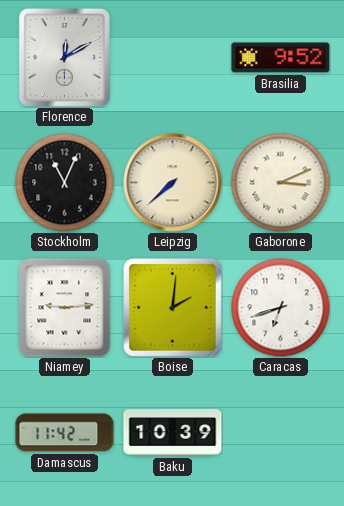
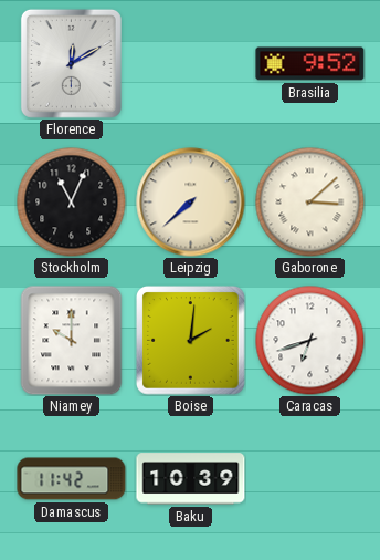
Gaborone: 3:11 -> 3:08 (310, 203)
Niamey: 9:14 -> 10:00 (72, 341)
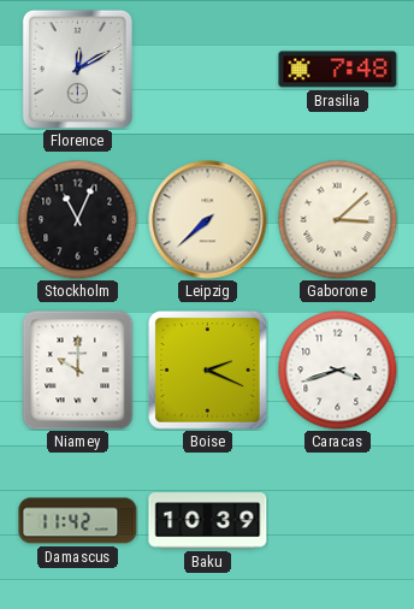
Brasilia: 9:52 -> 7:48 (338, 70)
Boise: 2:01 -> 2:19 (208, 371)
Caracas: 6:42 -> 3:42 (338, 371)
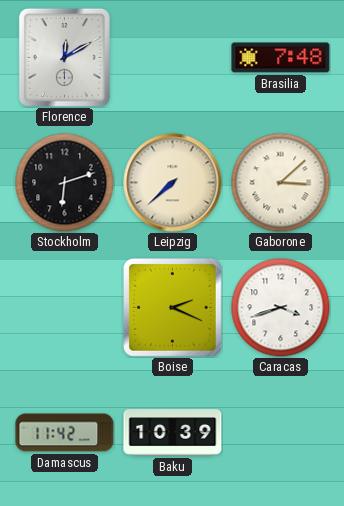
Stockholm: 11:04 -> 6:12 (65, 183)
Niamey: 10:00 -> none (78, 371)
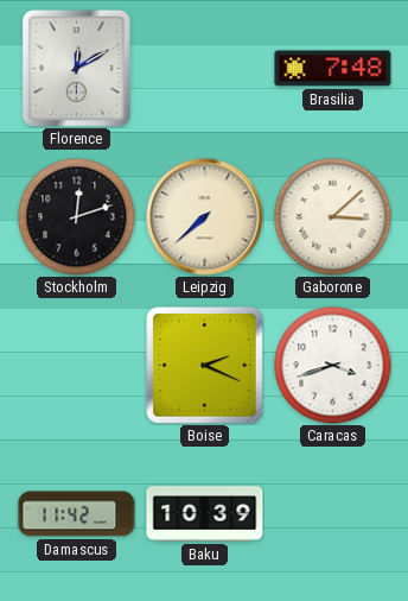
Stockholm: 6:12 -> 12:12 (77, 217)
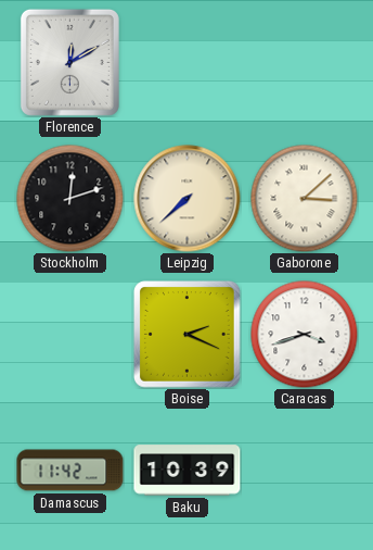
Brasilia: 7:48 -> none (333, 69)
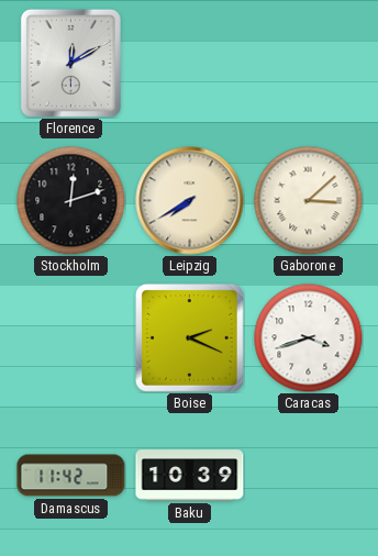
Leipzig: 7:38 -> 7:40 (190, 201)
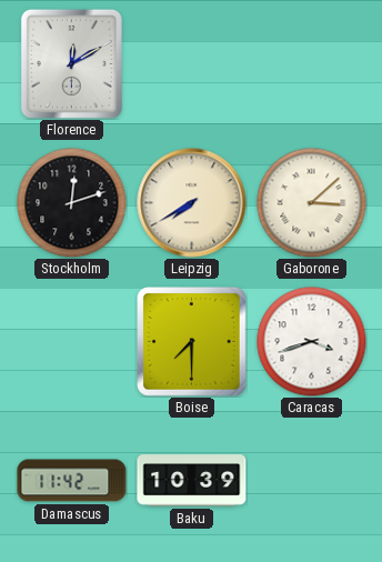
Boise: 2:19 -> 7:30 (192, 342)
